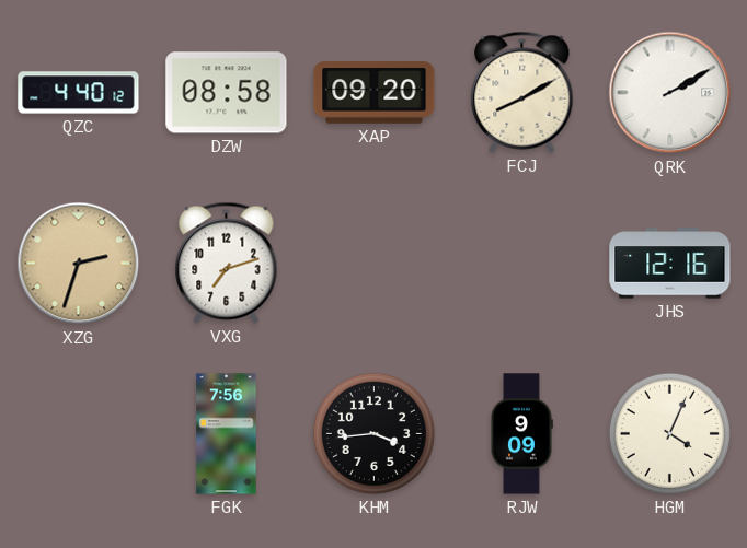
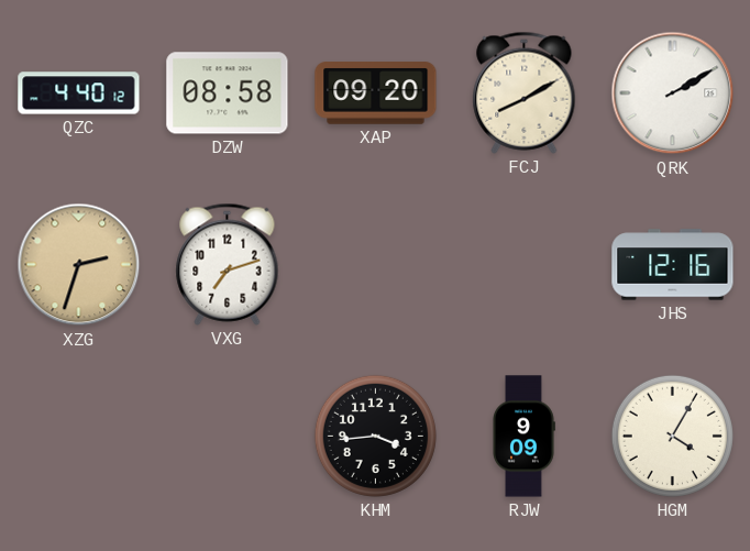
FGK: 7:56 -> none (227, 434)
HGM: 4:04 -> 4:05 (672, 436)
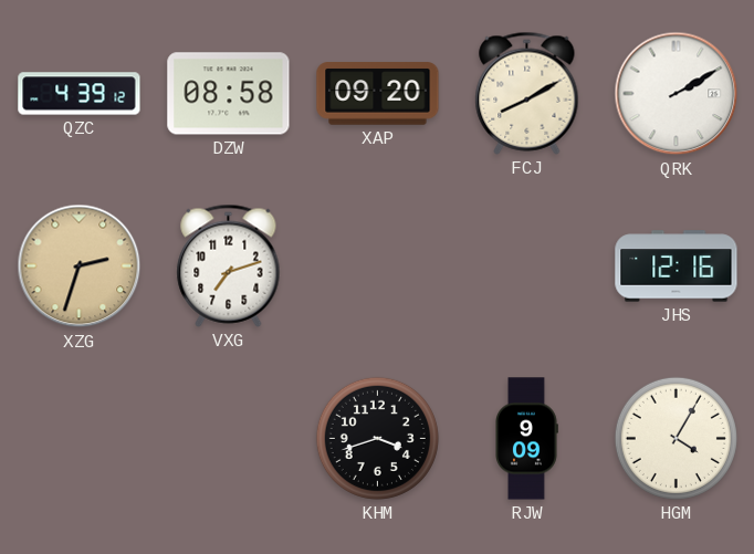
QZC: 4:40 -> 4:39 (80, 94)
KHM: 3:44 -> 3:42 (377, 438)
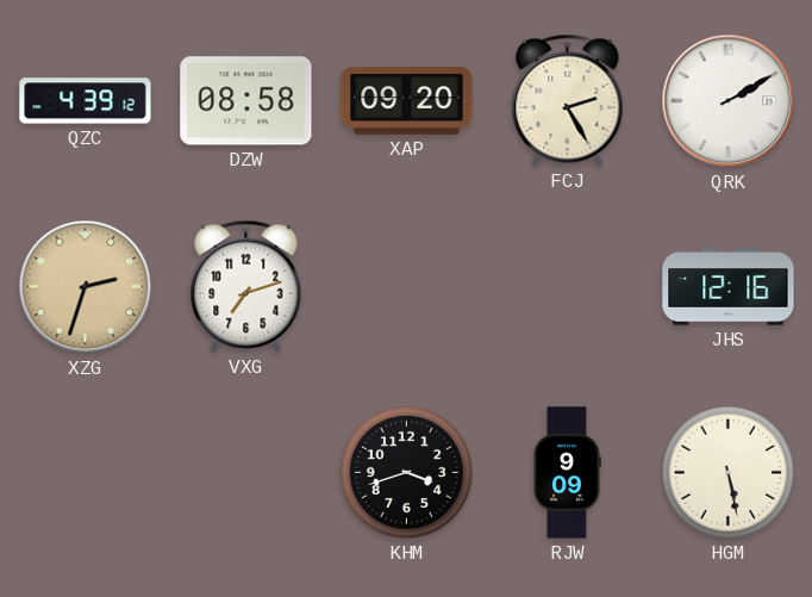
FCJ: 8:10 -> 2:25 (568, 100)
HGM: 4:05 -> 5:28 (727, 472)
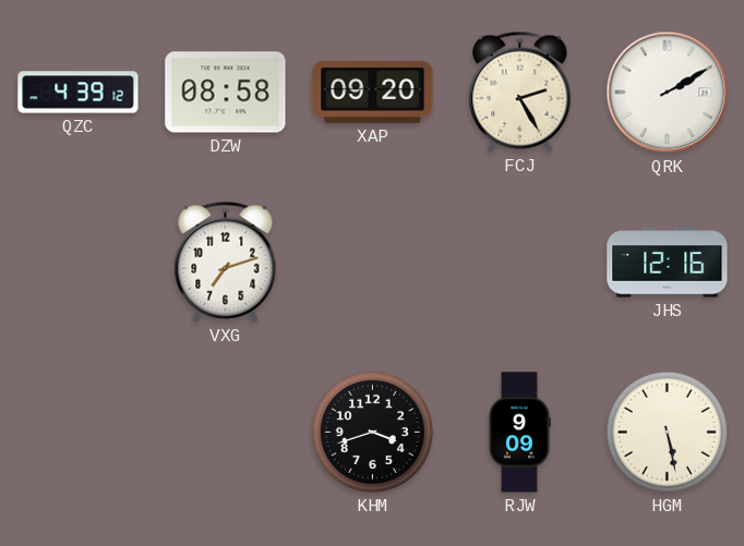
XZG: 2:33 -> none (86, 287)
